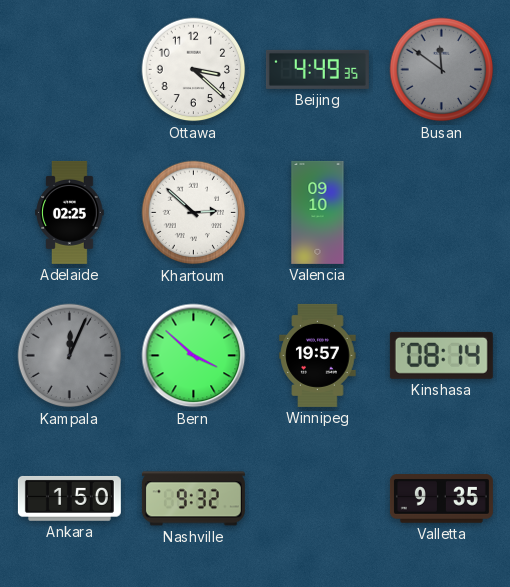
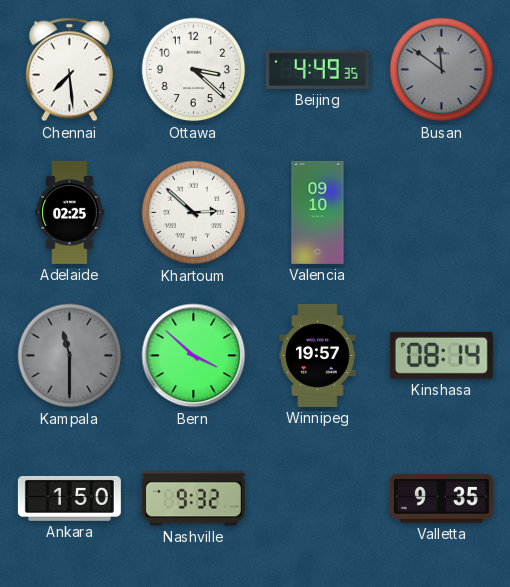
Chennai: none -> 7:29 (69, 70)
Kampala: 12:04 -> 11:30 (70, 356)
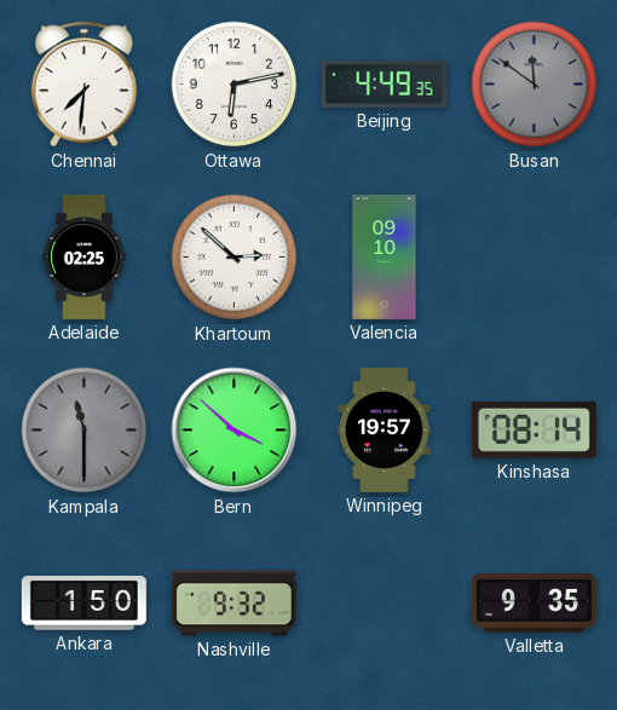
Chennai: 7:29 -> 7:31 (83, 85)
Ottawa: 3:22 -> 6:13 (235, 85)
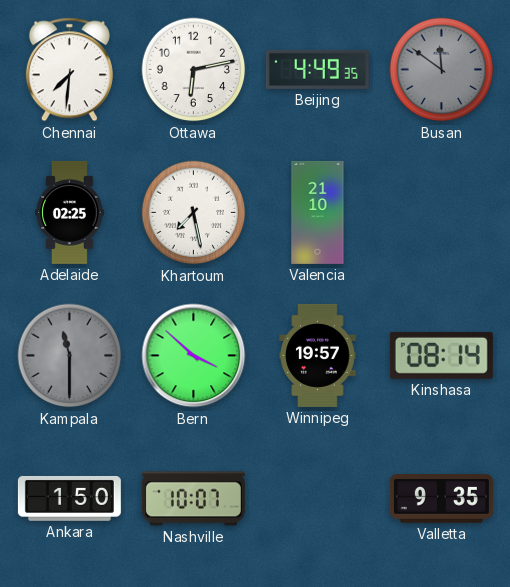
Khartoum: 2:52 -> 7:28 (194, 213)
Valencia: 09:10 -> 21:10 (318, 212)
Nashville: 9:32 -> 10:07 (193, 499)
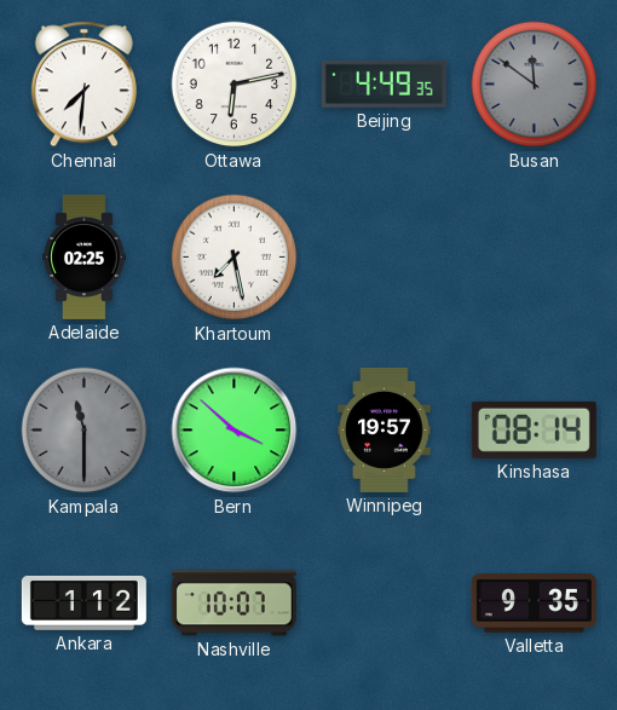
Valencia: 21:10 -> none (318, 212)
Ankara: 1:50 -> 1:12 (83, 602)
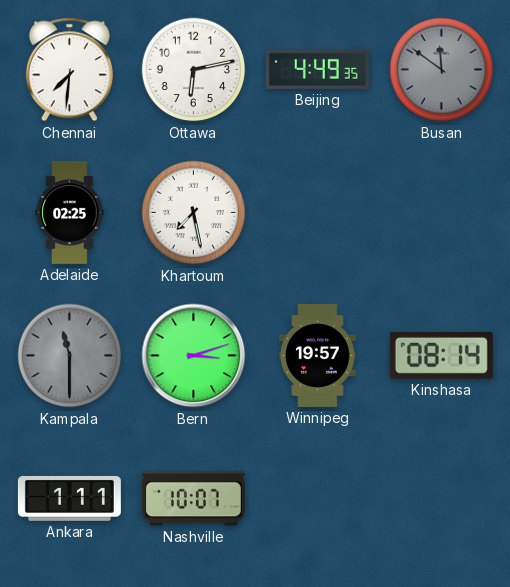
Bern: 3:52 -> 3:12 (194, 356)
Ankara: 1:12 -> 1:11 (69, 498)
Valletta: 9:35 -> none (534, 604)
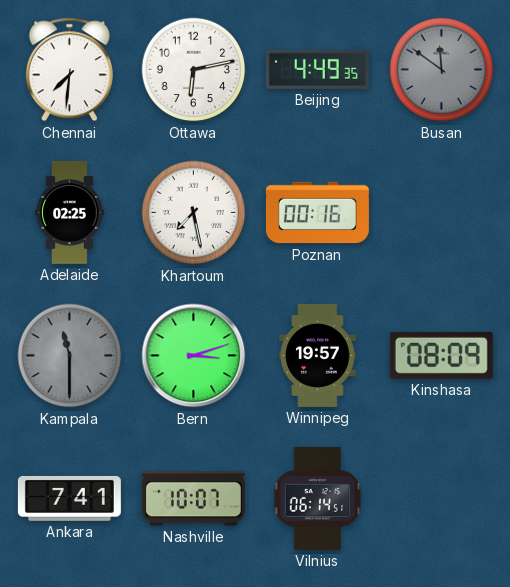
Poznan: none -> 00:16 (317, 213)
Kinshasa: 08:14 -> 08:09 (441, 355)
Ankara: 1:11 -> 7:41 (69, 498)
Vilnius: none -> 06:14 (318, 498)
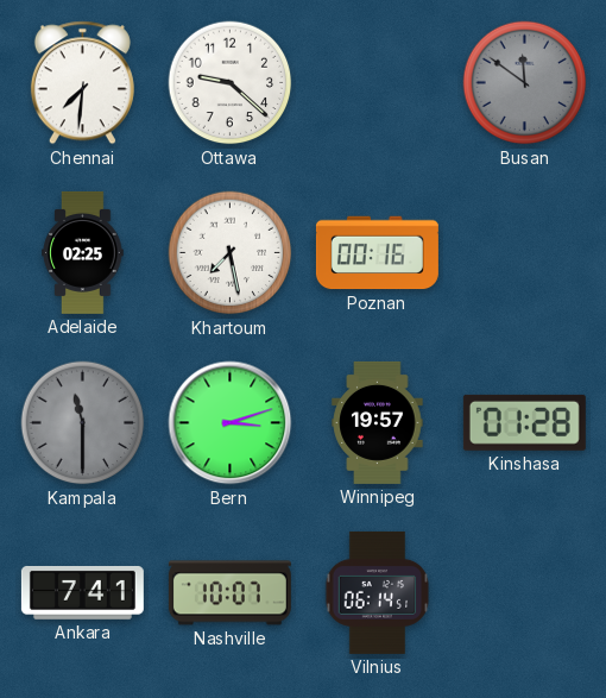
Ottawa: 6:13 -> 9:22 (231, 83)
Beijing: 4:49 -> none (317, 69)
Kinshasa: 08:09 -> 01:28 (524, 422)
